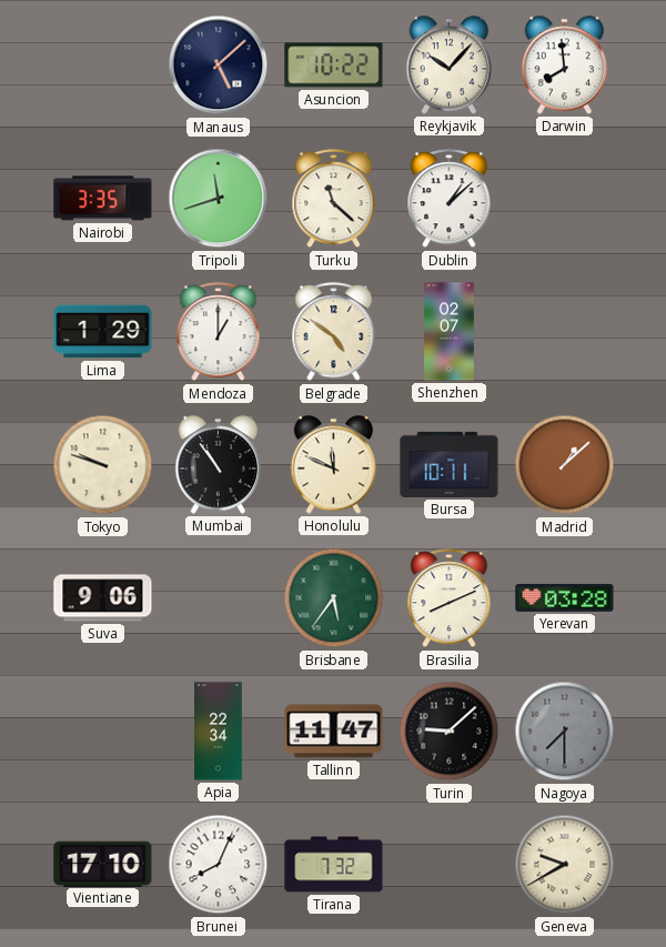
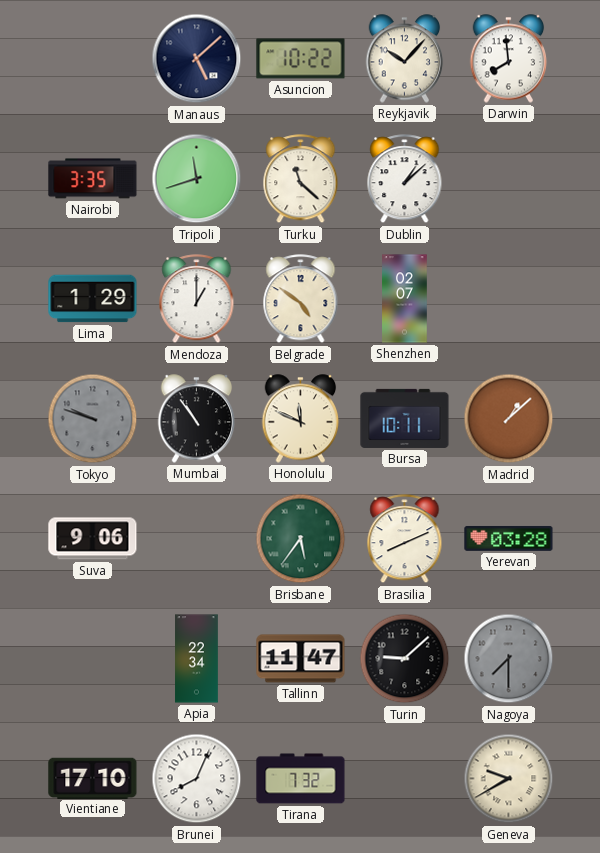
Tokyo dial: cream -> grey (93, 419)
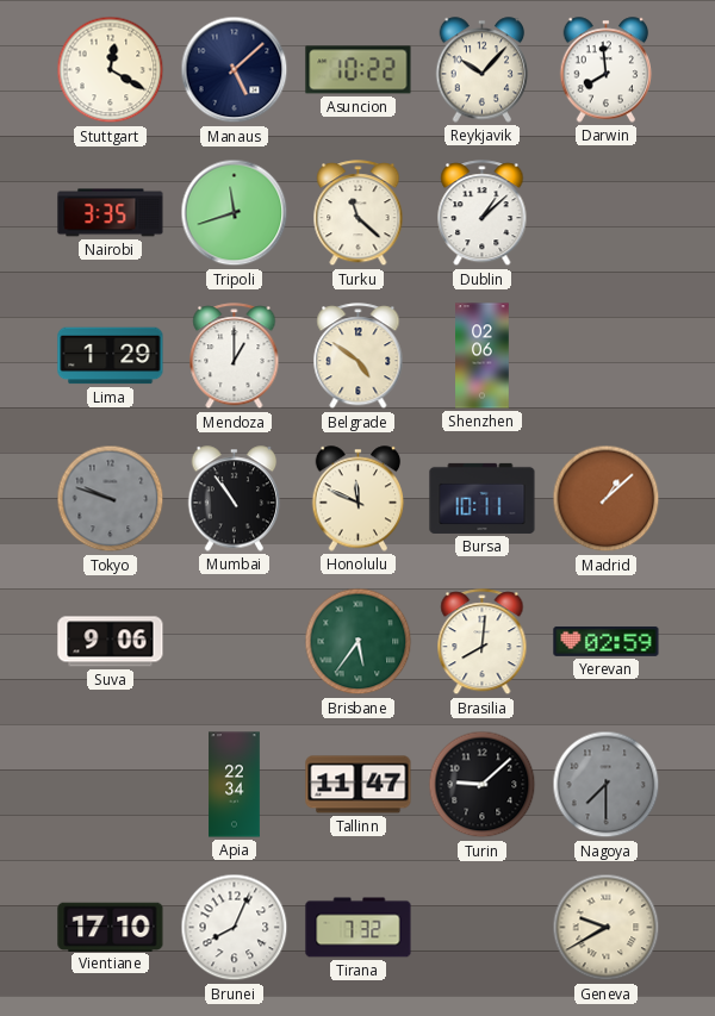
Stuttgart: none -> 12:20 (111, 70)
Shenzhen: 02:07 -> 02:06 (483, 356)
Brasilia: 8:11 -> 8:01 (483, 642)
Yerevan: 03:28 -> 02:59 (607, 641)
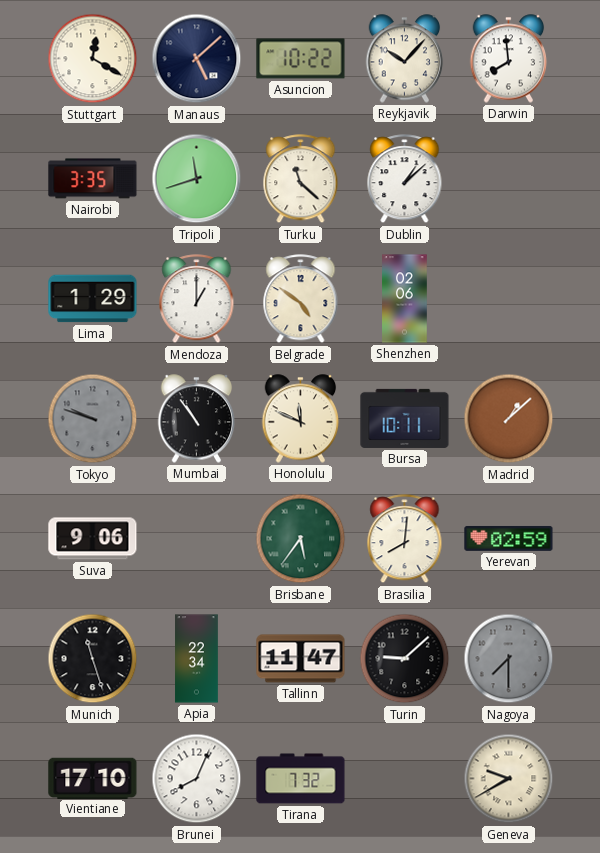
Munich: none -> 11:27 (93, 659)
